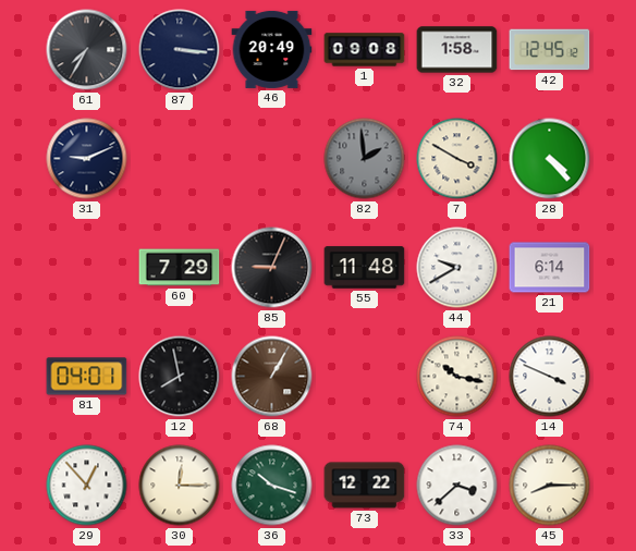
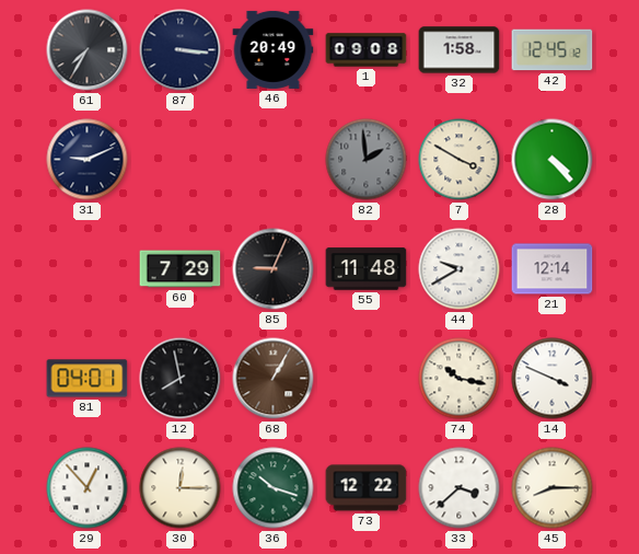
21: 6:14 -> 12:14 (553, 269)
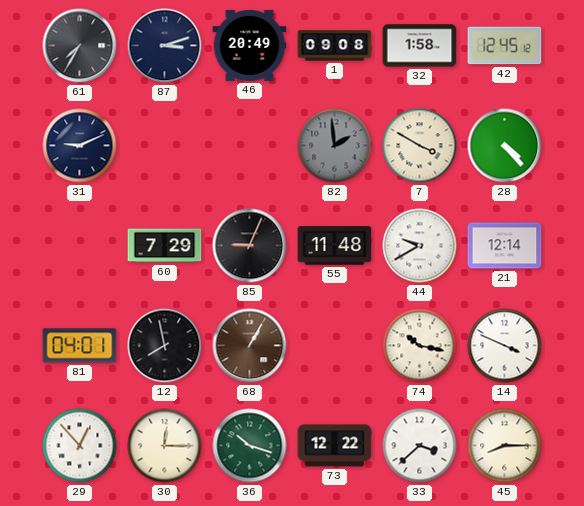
87: 3:16 -> 3:12 (165, 46)
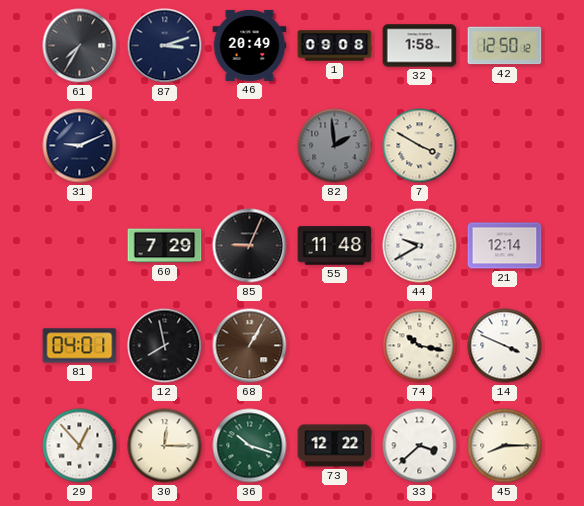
42: 12:45 -> 12:50 (505, 46)
28: 4:23 -> none (505, 146)
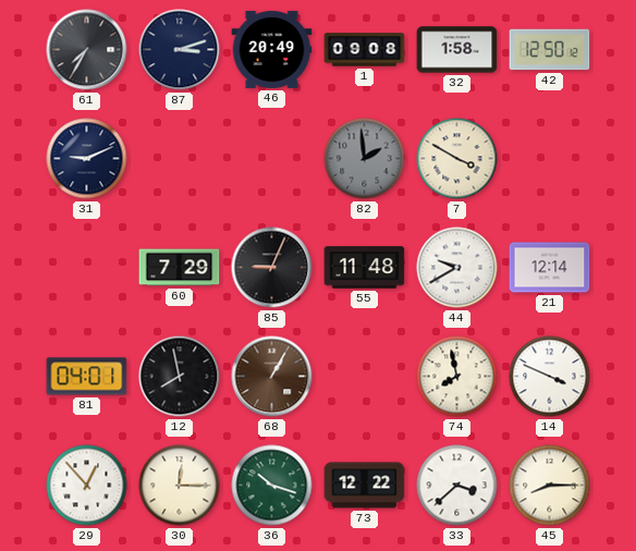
74: 10:17 -> 7:58 (457, 377)
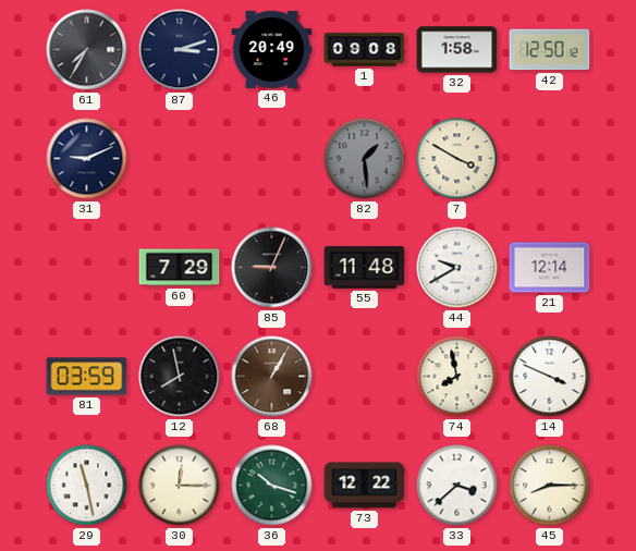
82: 1:59 -> 1:29 (365, 159)
81: 04:01 -> 03:59 (87, 377)
29: 12:53 -> 11:28 (87, 486)
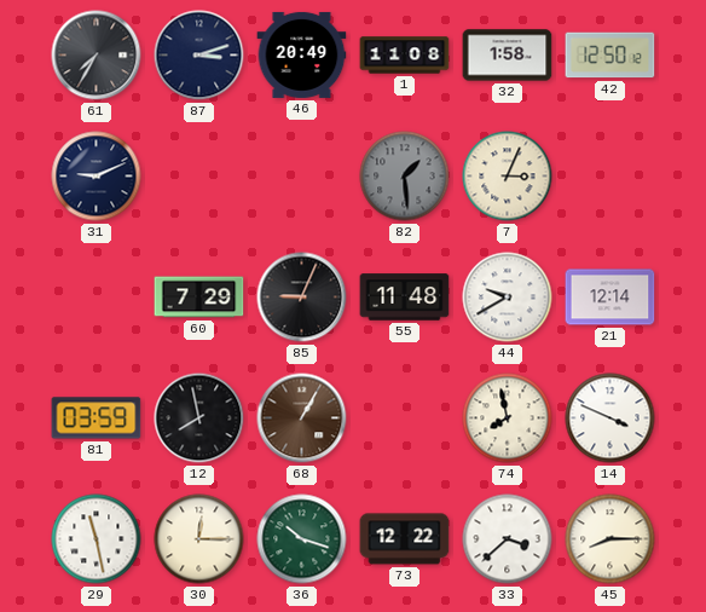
1: 09:08 -> 11:08 (405, 56)
7: 3:50 -> 3:04 (508, 177)
